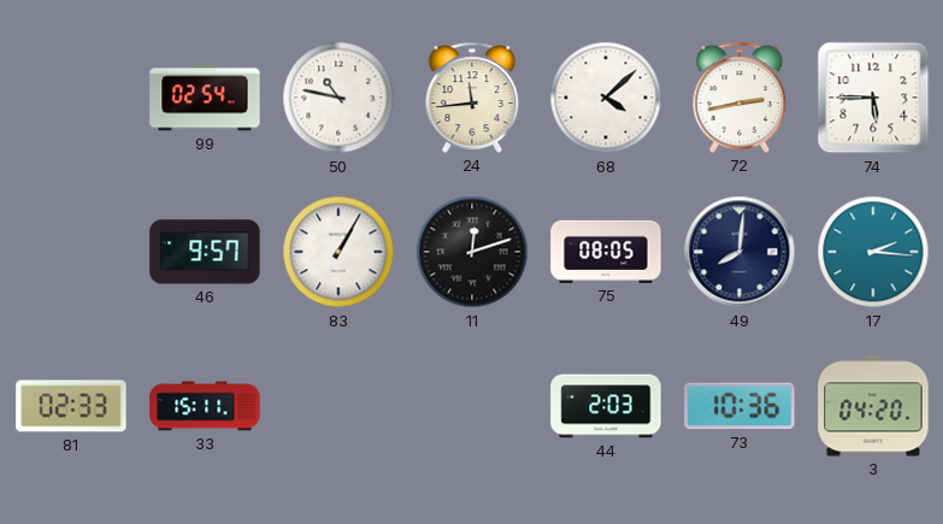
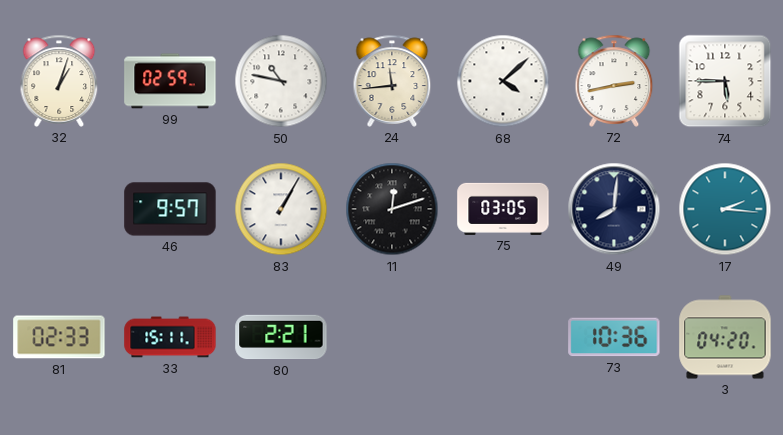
32: none -> 1:03 (59, 81)
99: 02:54 -> 02:59 (170, 81)
75: 08:05 -> 03:05 (503, 209)
80: none -> 2:21 (281, 337)
44: 2:03 -> none (606, 406)
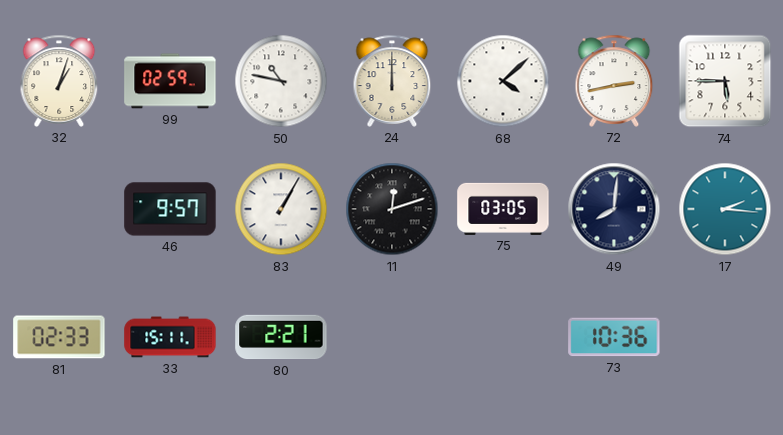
24: 11:44 -> 12:00 (392, 81)
3: 04:20 -> none (725, 337)
